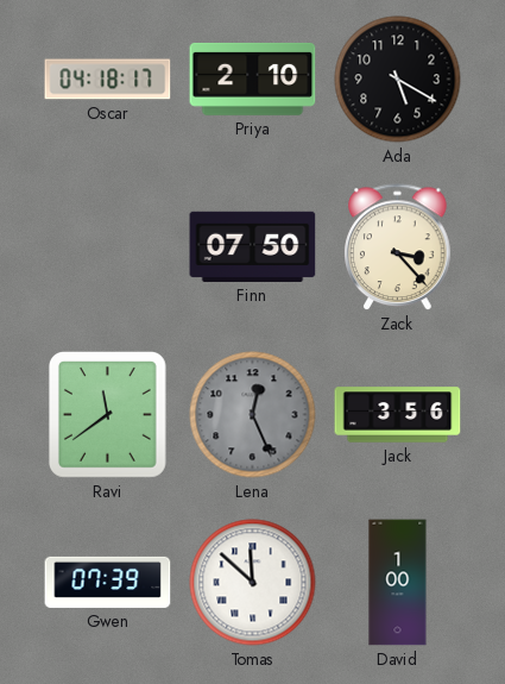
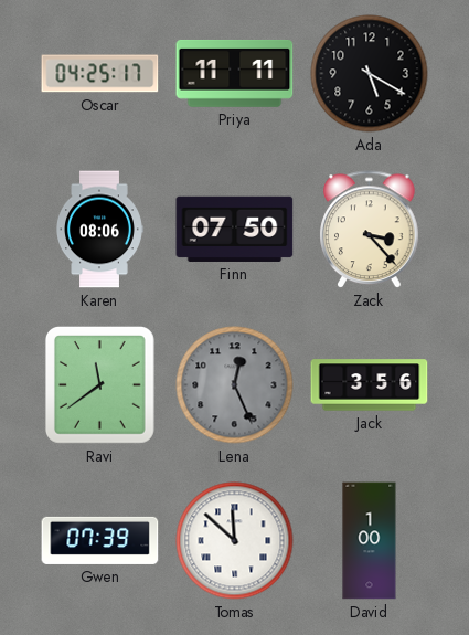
Oscar: 04:18 -> 04:25 (100, 74)
Priya: 2:10 -> 11:11 (235, 73)
Karen: none -> 08:06 (100, 230)
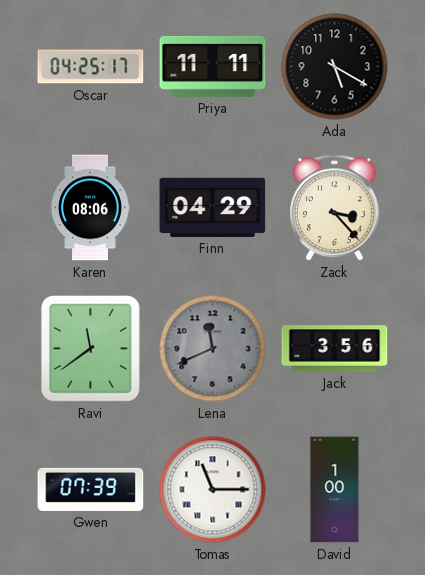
Finn: 07:50 -> 04:29 (213, 207)
Lena: 12:26 -> 11:41 (213, 349)
Tomas: 11:52 -> 11:15 (213, 490)
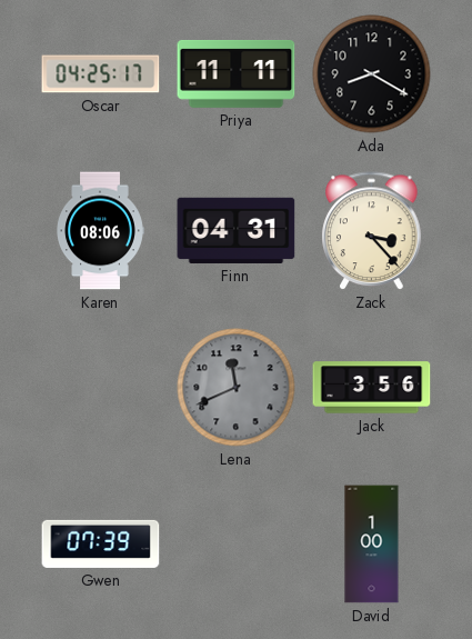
Ada: 5:20 -> 8:20 (372, 74)
Finn: 04:29 -> 04:31 (237, 230)
Ravi: 11:39 -> none (90, 348)
Tomas: 11:15 -> none (213, 490)
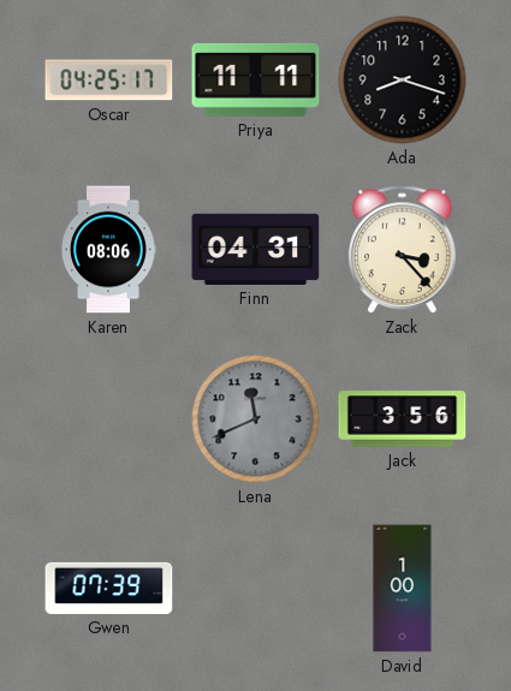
Ada: 8:20 -> 8:18 (403, 81)
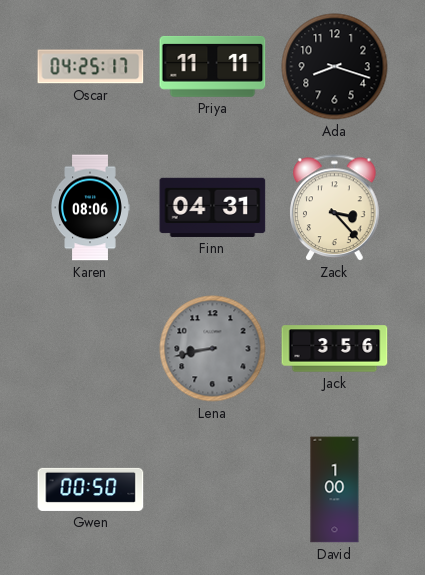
Lena: 11:41 -> 8:43 (213, 349)
Gwen: 07:39 -> 00:50 (91, 489)
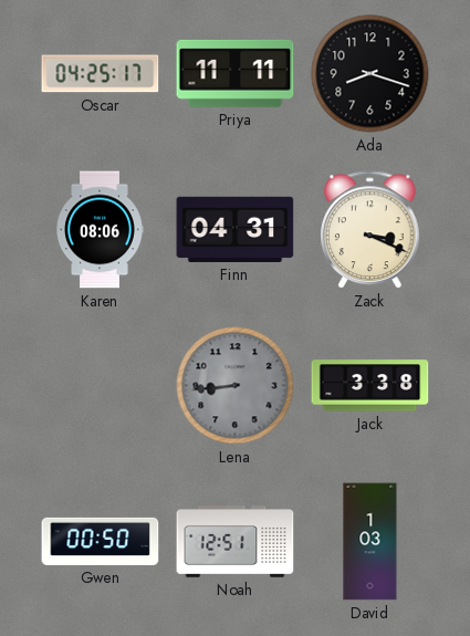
Zack: 3:23 -> 3:19 (370, 230)
Lena: 8:43 -> 8:44 (236, 386)
Jack: 3:56 -> 3:38 (370, 386)
Noah: none -> 12:51 (236, 542)
David: 1:00 -> 1:03 (370, 542)
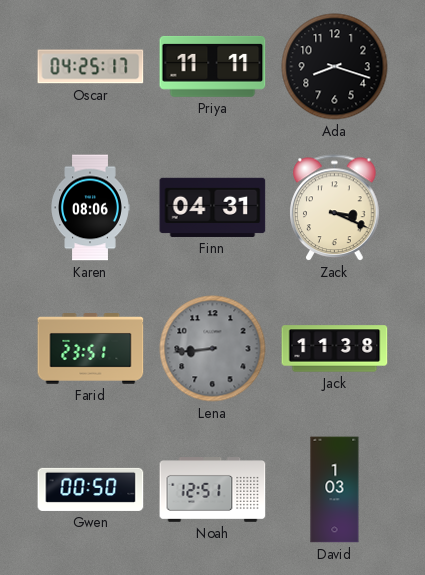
Farid: none -> 23:51 (91, 349)
Jack: 3:38 -> 11:38 (335, 349)
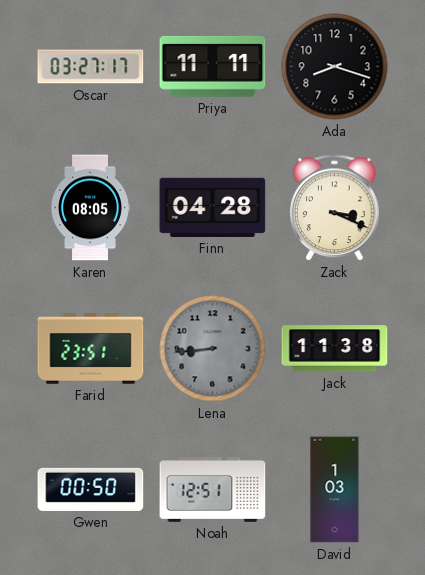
Oscar: 04:25 -> 03:27 (91, 67)
Karen: 08:06 -> 08:05 (91, 208)
Finn: 04:31 -> 04:28 (213, 207)
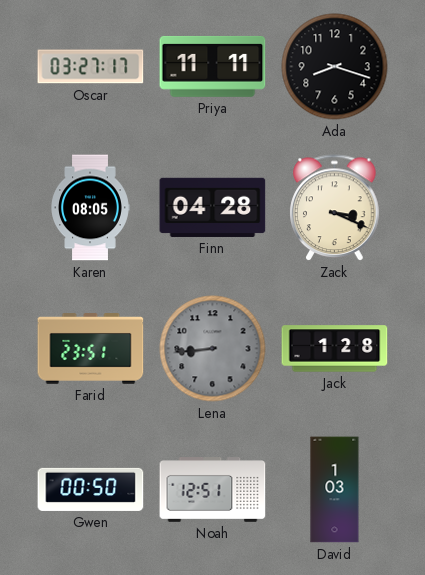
Jack: 11:38 -> 1:28 (335, 349)
